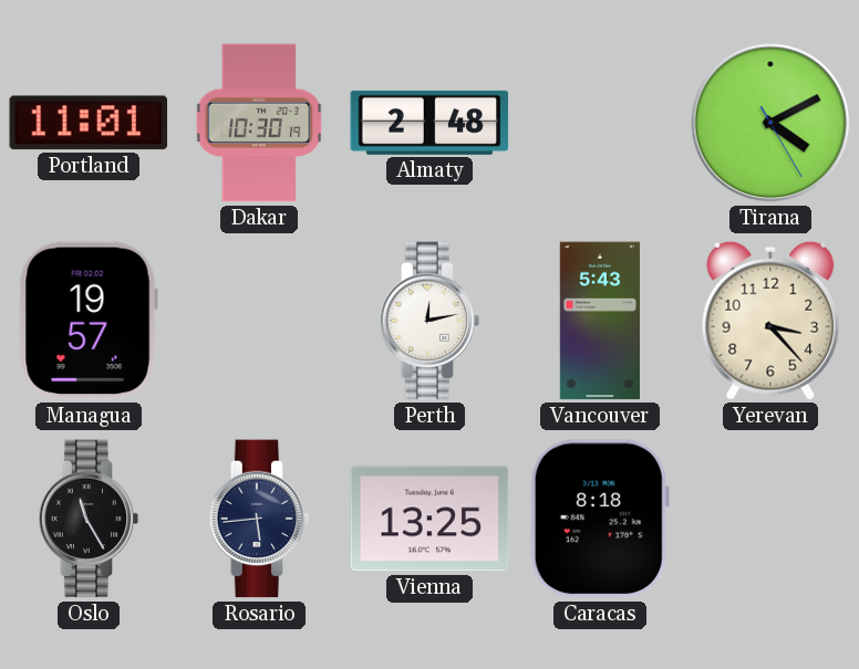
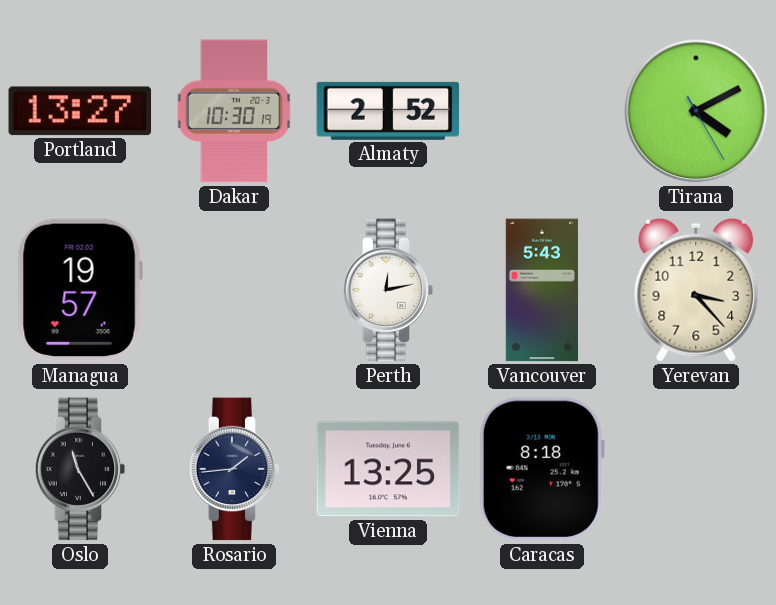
Portland: 11:01 -> 13:27 (80, 111)
Almaty: 2:48 -> 2:52 (388, 111)
Rosario: 5:44 -> 1:44 (234, 469)
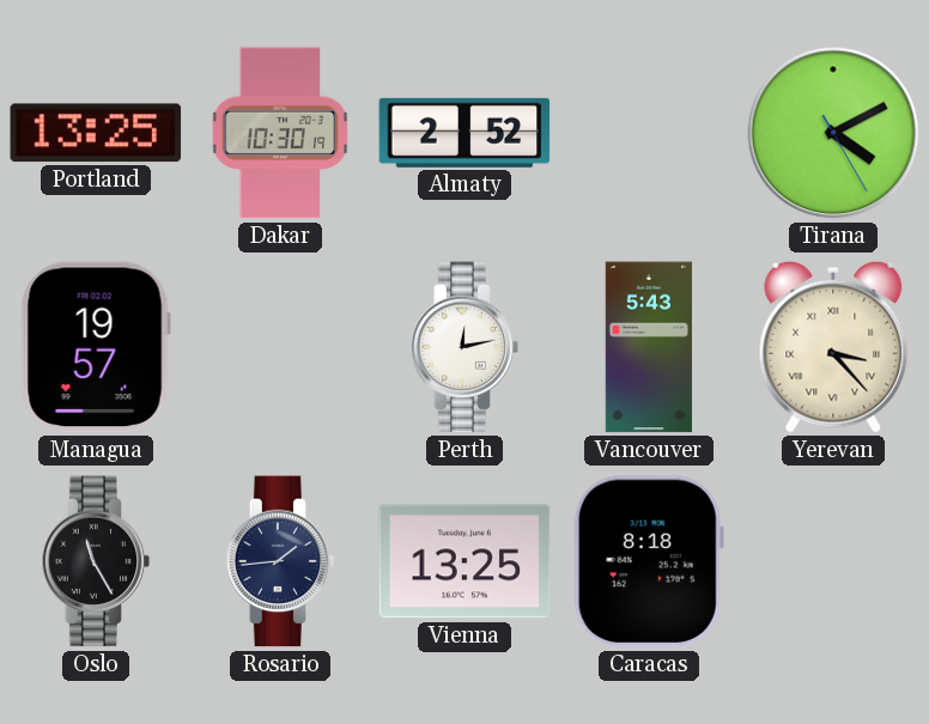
Portland: 13:27 -> 13:25 (96, 133)
Yerevan numerals: Arabic -> Roman (833, 347)
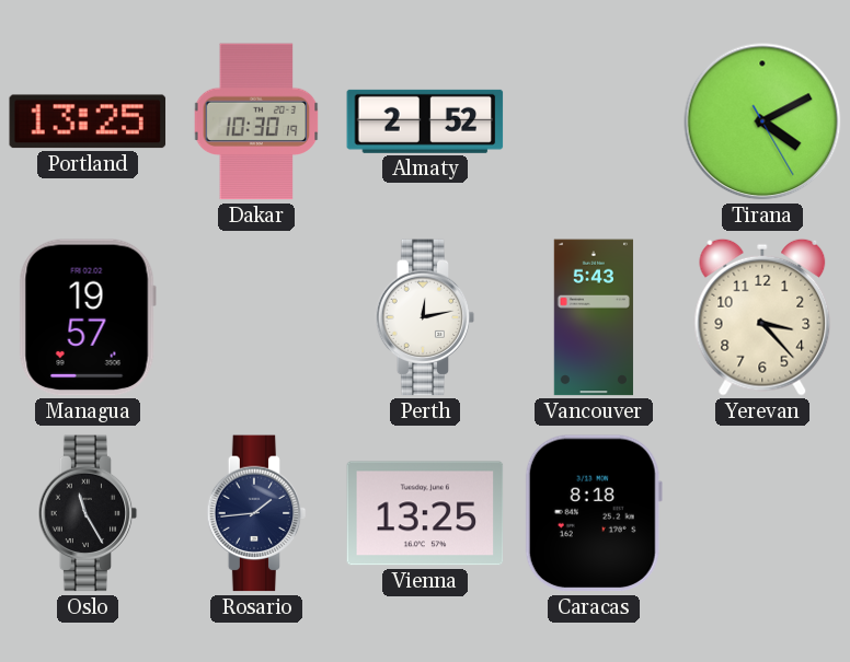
Yerevan numerals: Roman -> Arabic (762, 317)
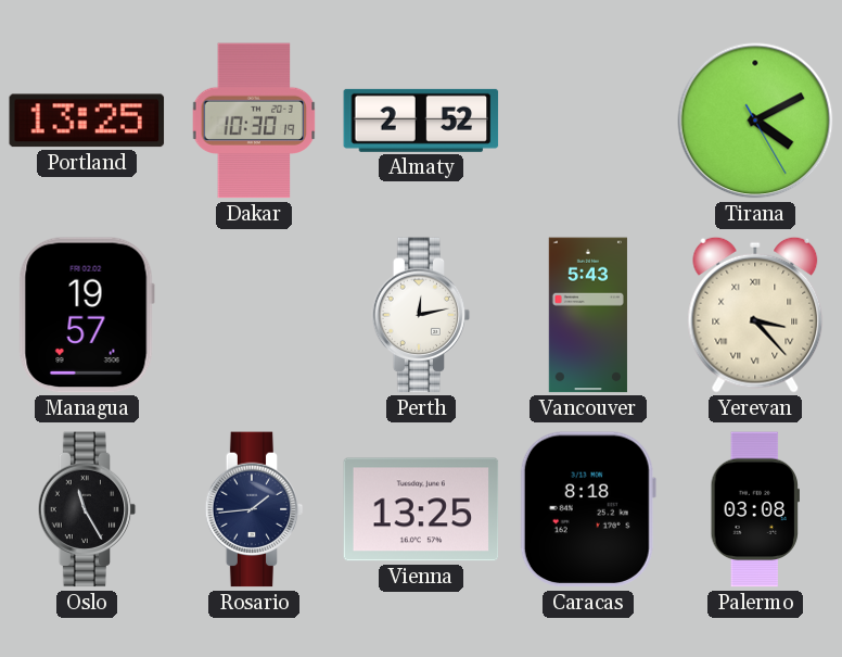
Yerevan numerals: Arabic -> Roman (755, 315)
Palermo: none -> 03:08 (755, 509)
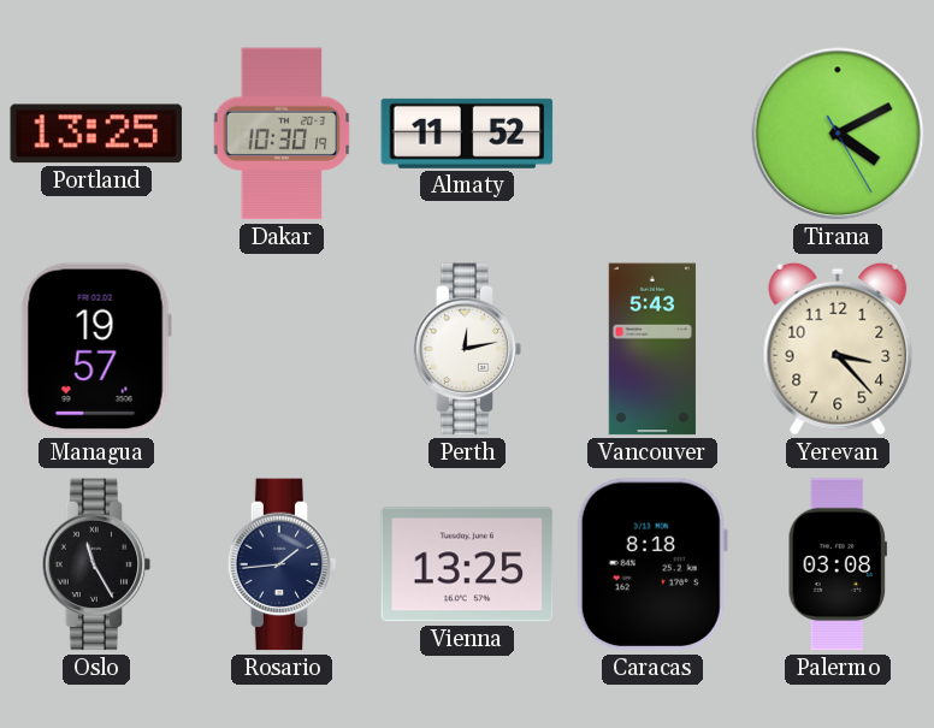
Almaty: 2:52 -> 11:52 (467, 134)
Yerevan numerals: Roman -> Arabic (838, 349)
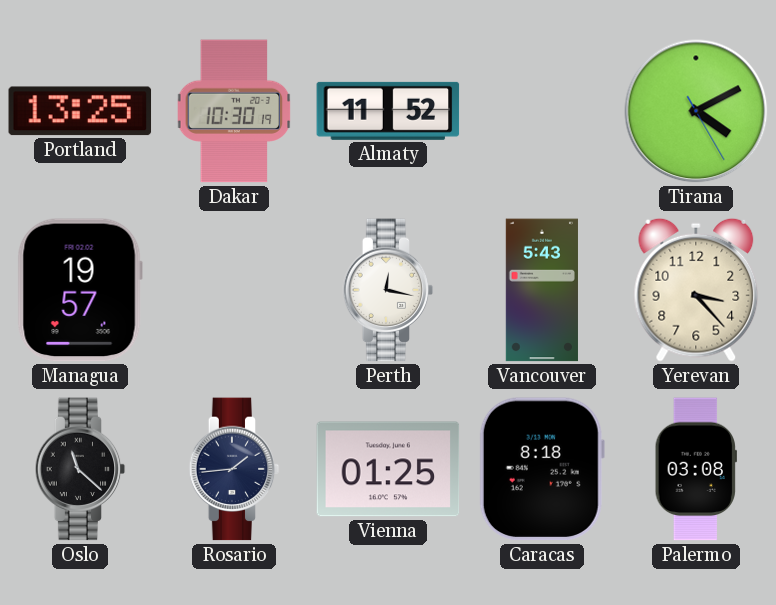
Perth: 12:13 -> 12:17 (388, 290)
Oslo: 11:25 -> 11:22 (80, 469)
Vienna: 13:25 -> 01:25 (388, 469)
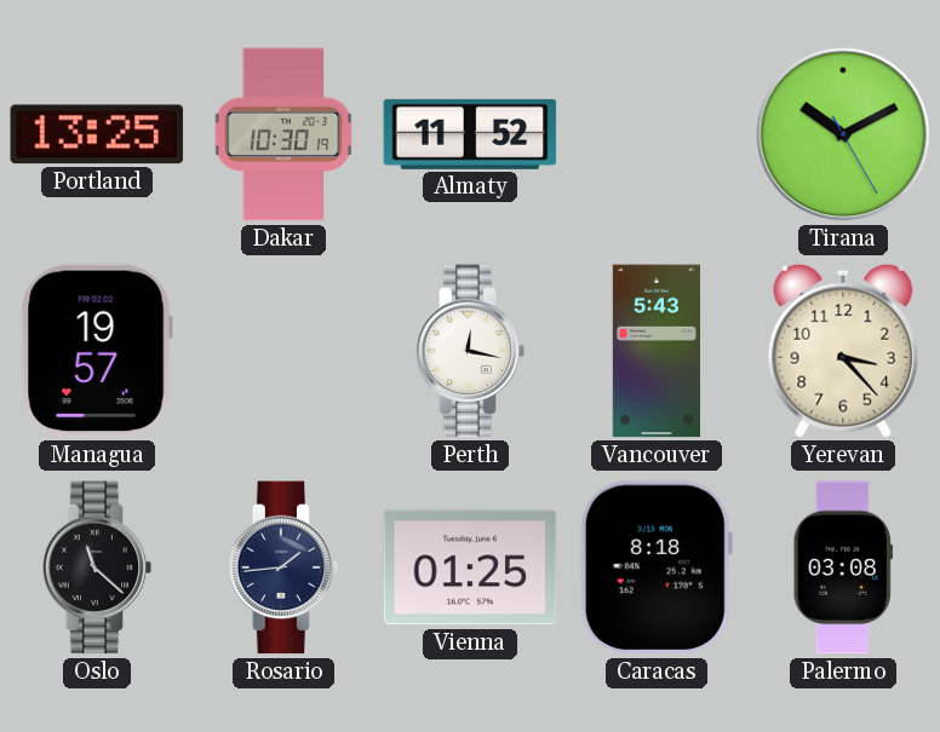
Tirana: 4:10 -> 10:10 (843, 134)
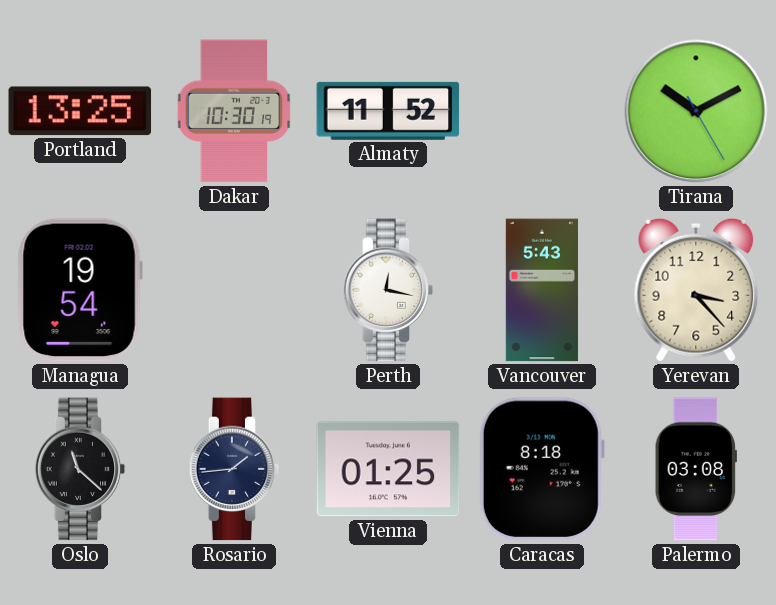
Managua: 19:57 -> 19:54 (80, 290)
